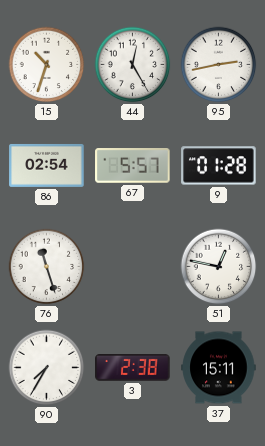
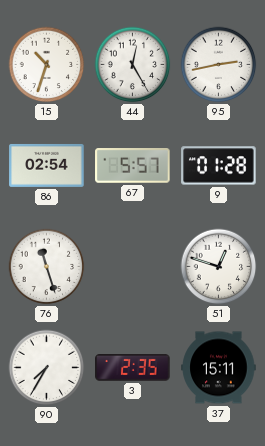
51: 12:47 -> 12:48 (219, 267)
3: 2:38 -> 2:35 (133, 368)
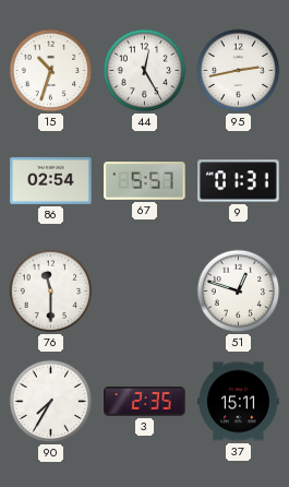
9: 01:28 -> 01:31 (239, 181)
76: 11:27 -> 11:30 (51, 292)
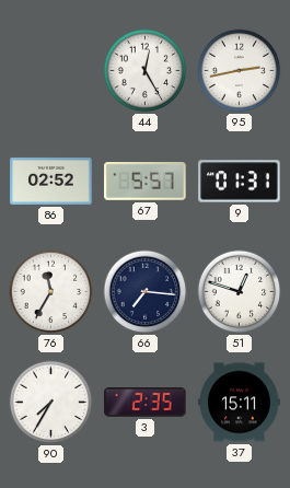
15: 10:33 -> none (51, 71)
86: 02:54 -> 02:52 (51, 181)
76: 11:30 -> 11:35 (51, 292)
66: none -> 7:16 (146, 292)
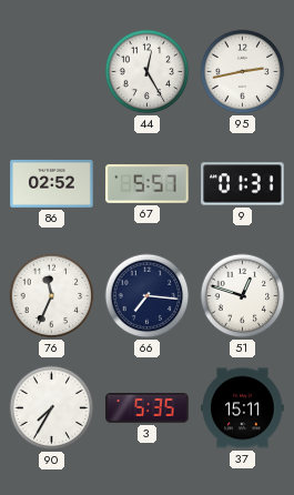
76: 11:35 -> 11:34 (52, 296)
3: 2:35 -> 5:35 (148, 408)
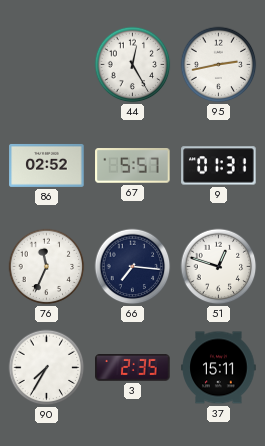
3: 5:35 -> 2:35 (133, 368)
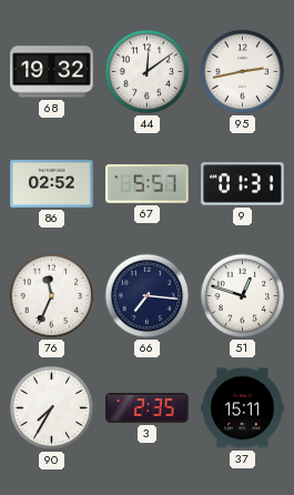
68: none -> 19:32 (52, 72)
44: 12:25 -> 12:09 (148, 72)
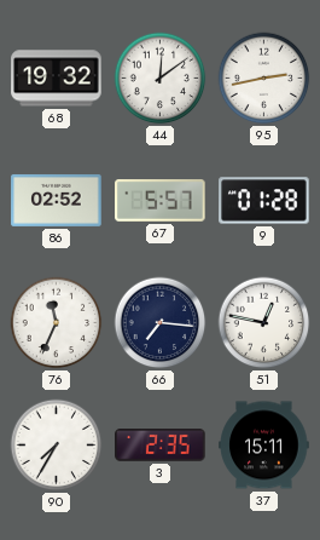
9: 01:31 -> 01:28 (264, 201)
51: 12:48 -> 12:47 (264, 323)
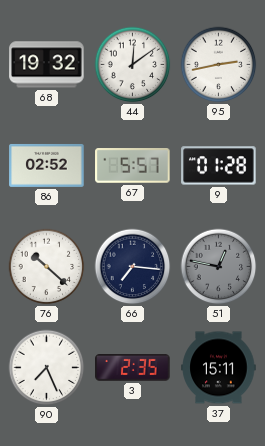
76: 11:34 -> 10:22 (47, 267)
51 dial: white -> grey (219, 267)
90: 7:35 -> 7:26 (47, 368)
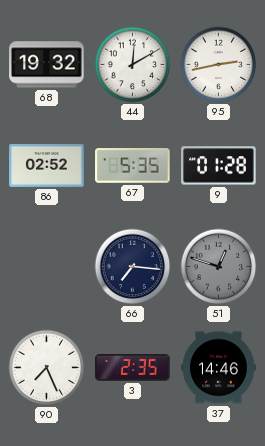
44: 12:09 -> 12:10 (133, 65)
67: 5:57 -> 5:35 (133, 166)
76: 10:22 -> none (47, 267)
51: 12:47 -> 12:48 (219, 267)
37: 15:11 -> 14:46 (219, 368)
